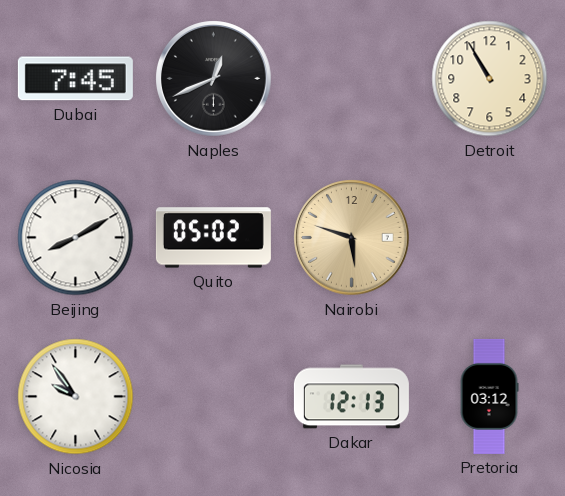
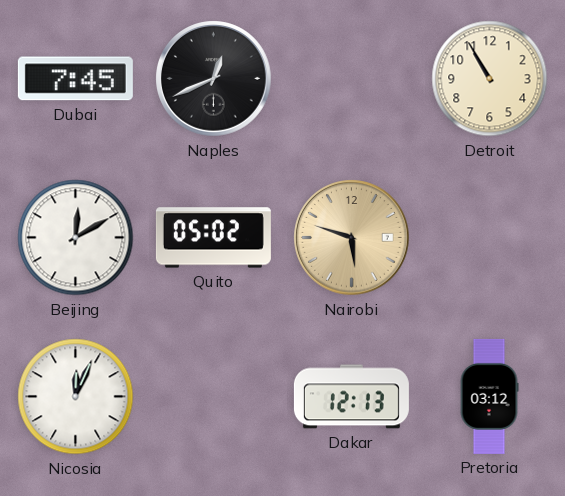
Beijing: 8:10 -> 12:10 (76, 238)
Nicosia: 9:54 -> 12:04 (76, 397)
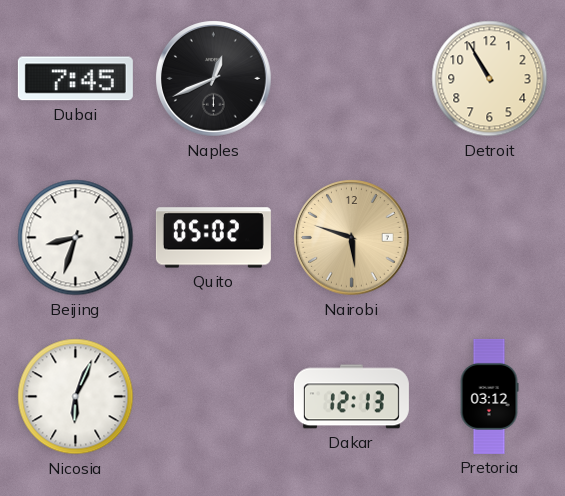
Beijing: 12:10 -> 8:33 (76, 238)
Nicosia: 12:04 -> 6:04 (76, 397)
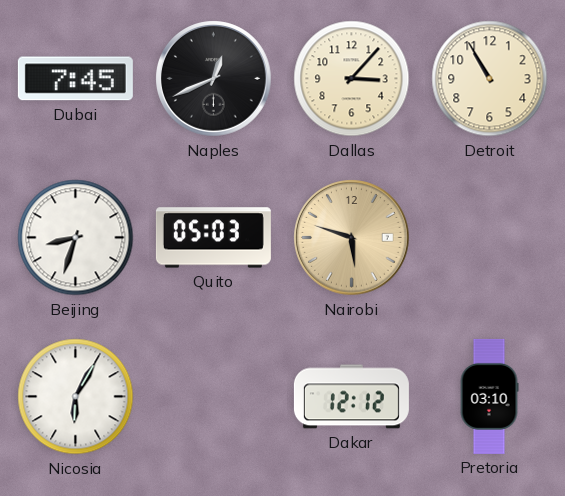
Dallas: none -> 3:07 (352, 79)
Quito: 05:02 -> 05:03 (213, 238)
Nicosia: 6:04 -> 6:05 (76, 397)
Dakar: 12:13 -> 12:12 (351, 397)
Pretoria: 03:12 -> 03:10 (489, 396)
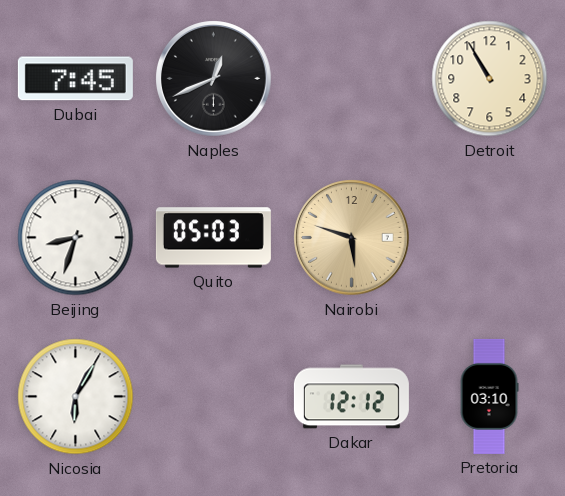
Dallas: 3:07 -> none (352, 79)
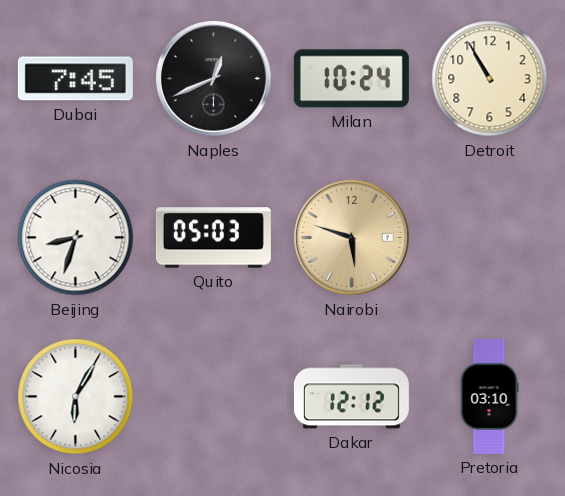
Milan: none -> 10:24 (351, 79)
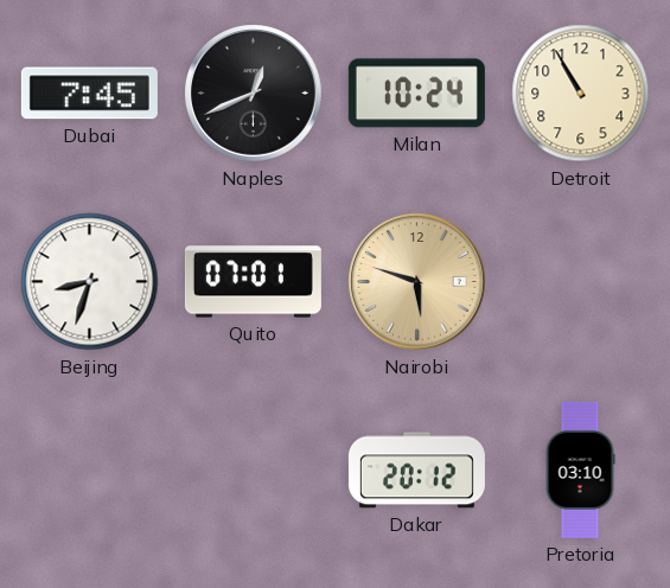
Quito: 05:03 -> 07:01 (253, 282)
Nicosia: 6:05 -> none (76, 397)
Dakar: 12:12 -> 20:12 (416, 471)
